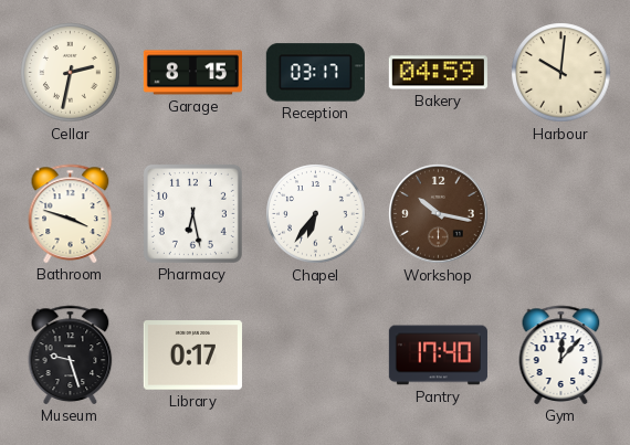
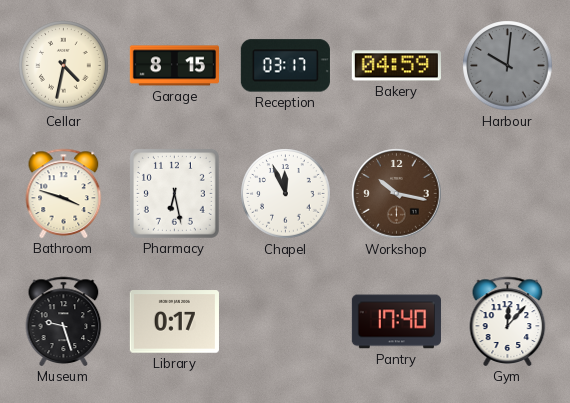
Cellar: 2:32 -> 4:32 (64, 66)
Harbour dial: cream -> grey (508, 66)
Chapel: 6:36 -> 11:56 (286, 194)
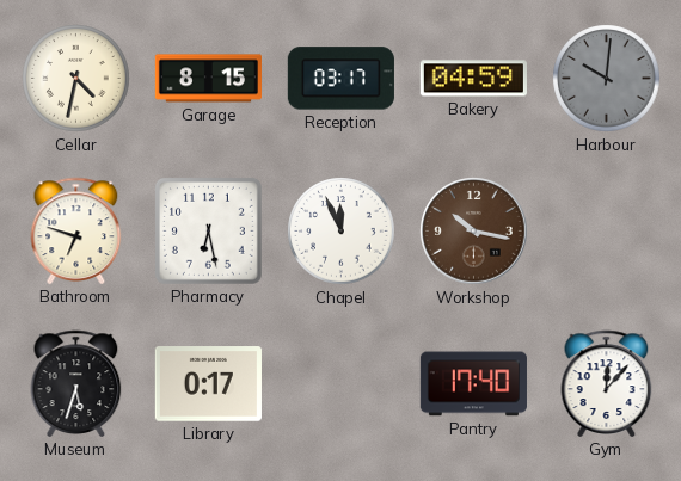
Bathroom: 3:48 -> 6:48 (76, 230)
Museum: 9:27 -> 5:33 (76, 383)
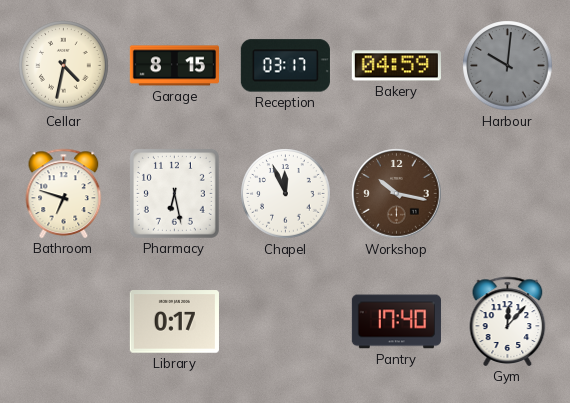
Museum: 5:33 -> none (76, 383)
